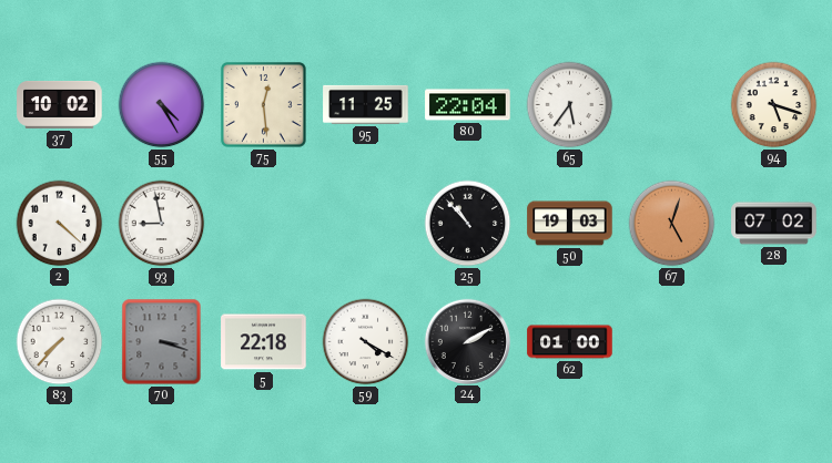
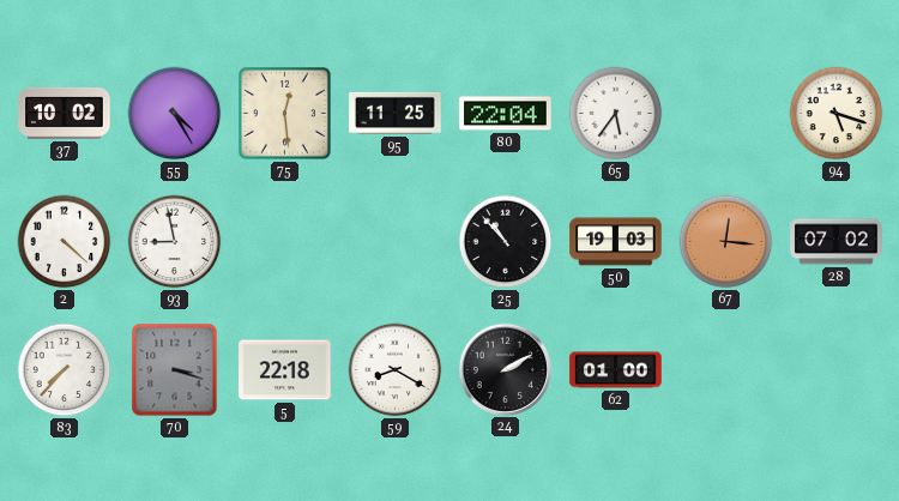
67: 5:03 -> 12:16 (726, 242)
59: 4:20 -> 8:20 (396, 370)
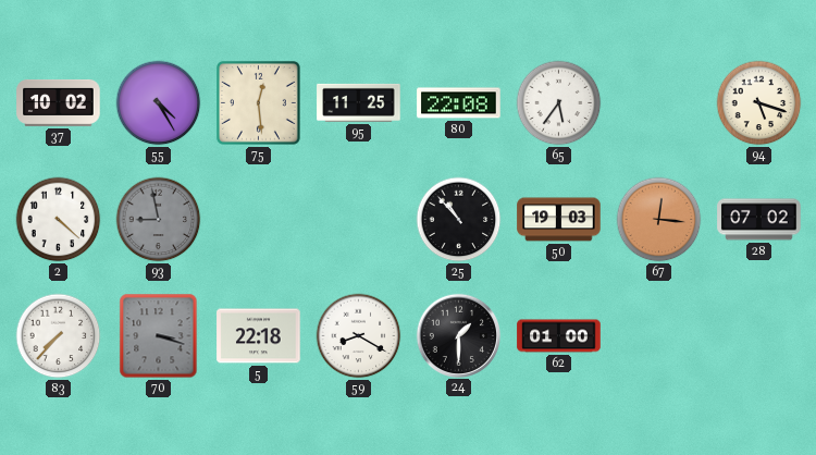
80: 22:04 -> 22:08 (459, 103)
93 dial: white -> grey (159, 220)
24: 2:10 -> 1:30 (458, 335)
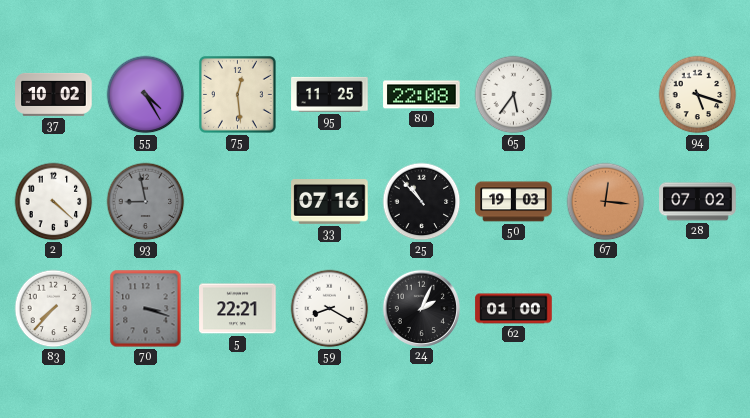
33: none -> 07:16 (330, 202)
5: 22:18 -> 22:21 (238, 309)
24: 1:30 -> 2:04 (421, 308)
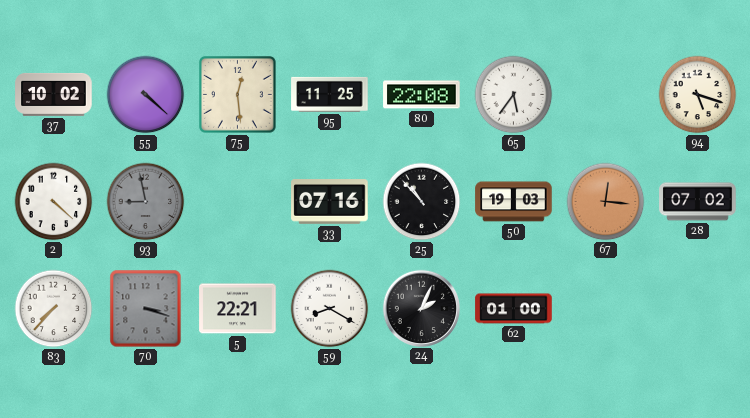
55: 4:25 -> 4:22 (146, 95)
